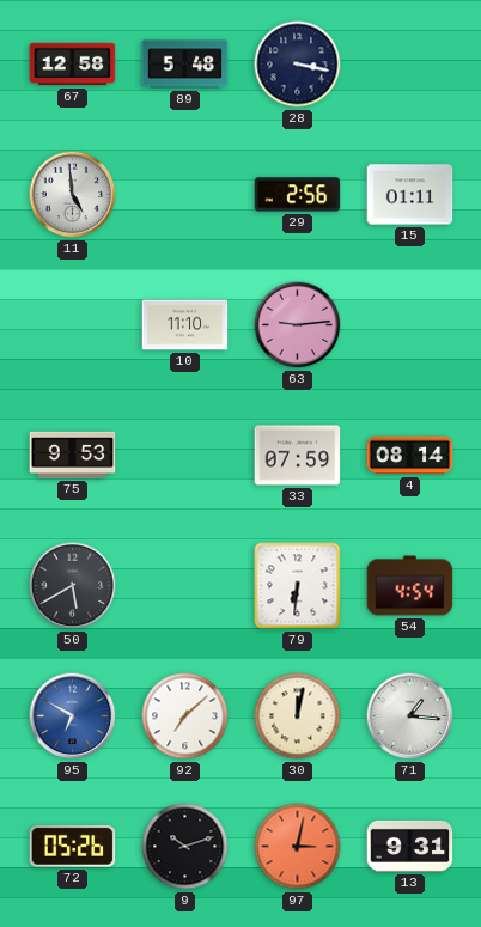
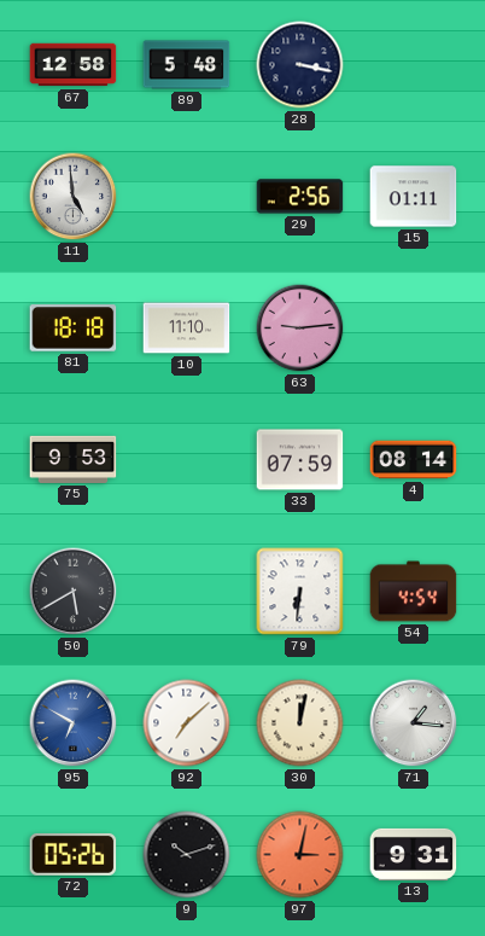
81: none -> 18:18 (74, 329)
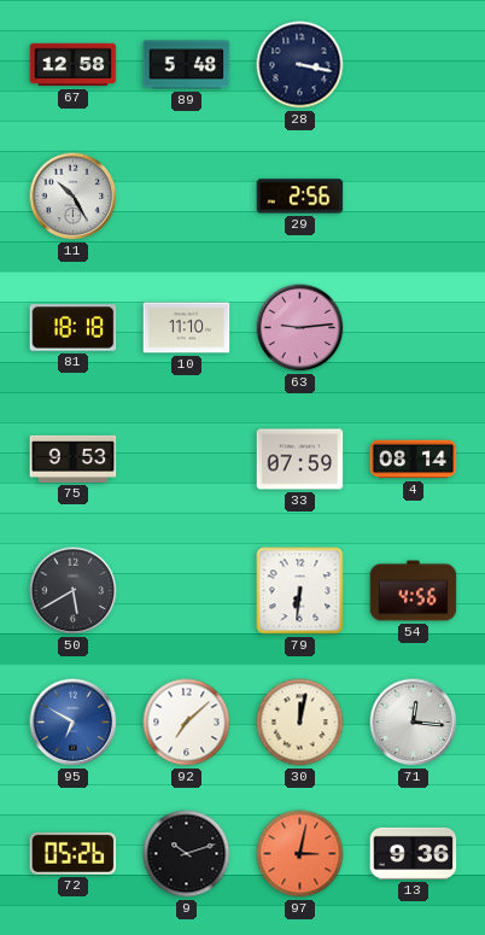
11: 4:59 -> 10:25 (74, 197)
15: 01:11 -> none (414, 197)
54: 4:54 -> 4:56 (414, 591)
71: 1:16 -> 12:16 (414, 723)
13: 9:31 -> 9:36 (414, 853)
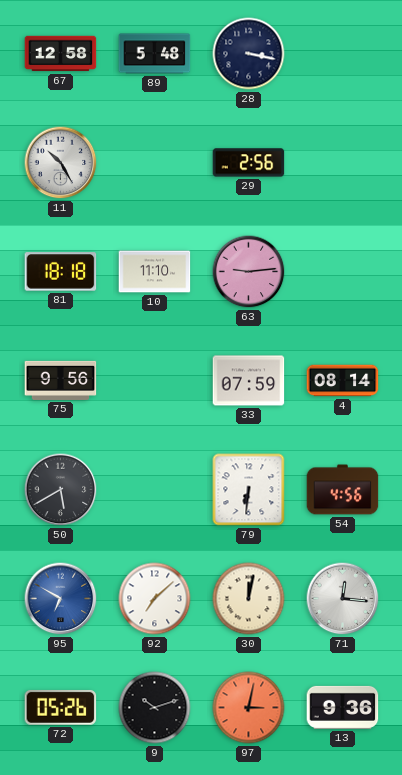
75: 9:53 -> 9:56 (61, 380)
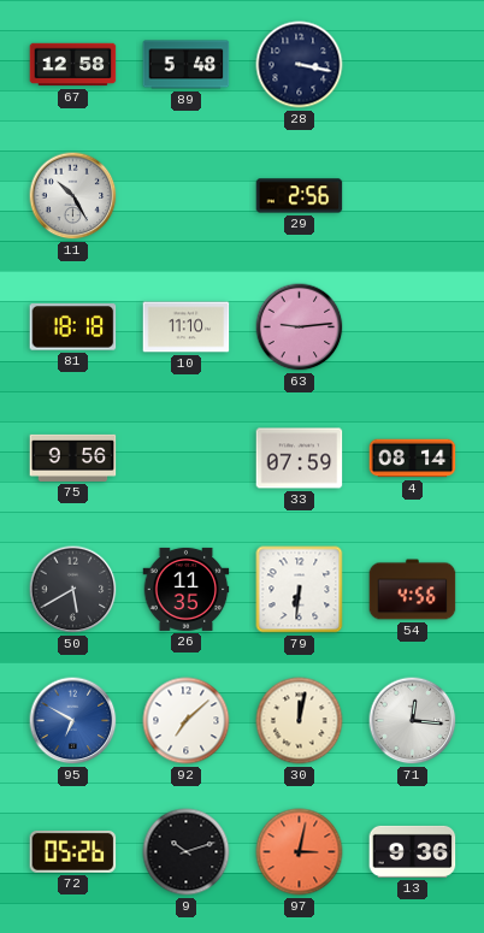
26: none -> 11:35 (187, 589)
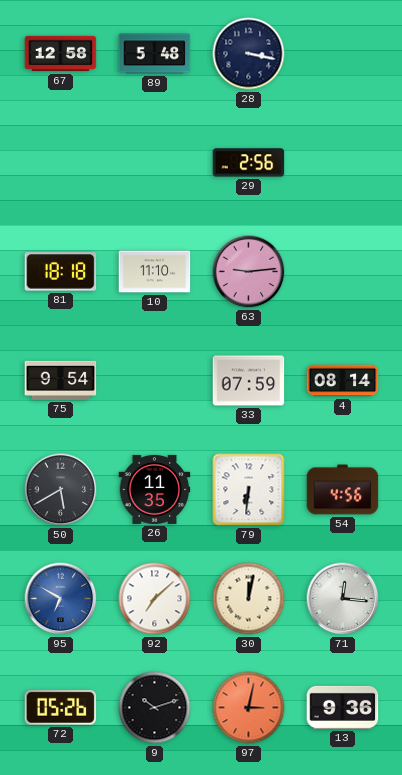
11: 10:25 -> none (73, 196)
75: 9:56 -> 9:54 (61, 380)
